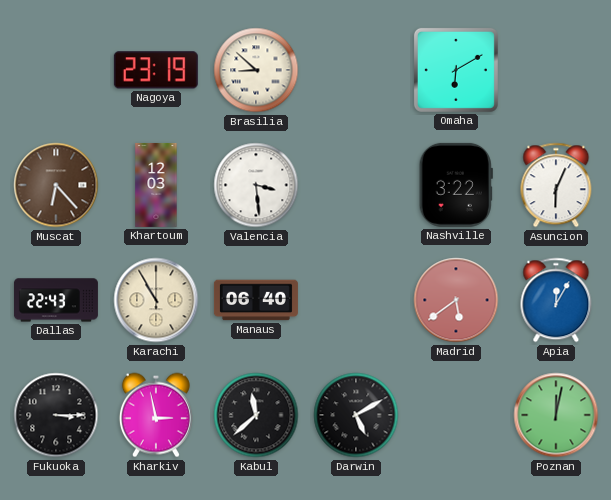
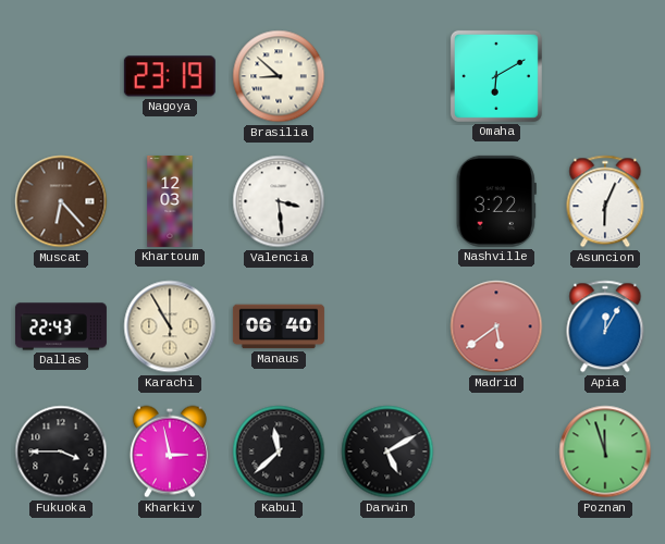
Fukuoka: 3:15 -> 3:45 (61, 452)
Poznan: 12:02 -> 11:57 (605, 452)
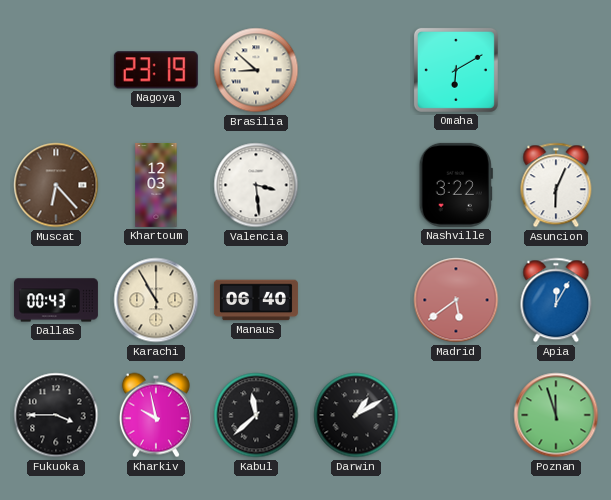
Dallas: 22:43 -> 00:43 (56, 300)
Kharkiv: 2:58 -> 9:58 (156, 415)
Darwin: 5:10 -> 1:10 (356, 415)
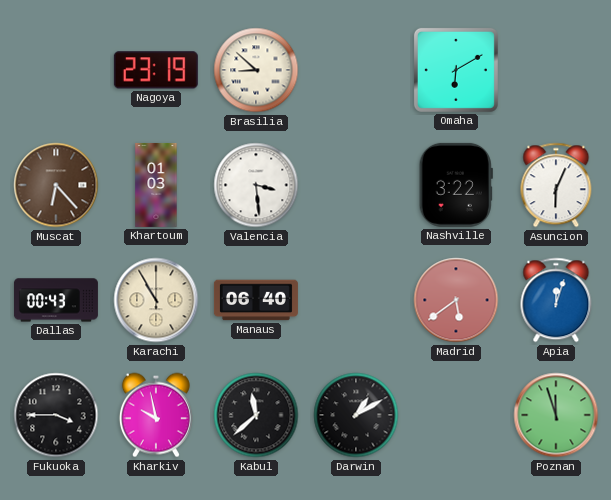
Khartoum: 12:03 -> 01:03 (156, 185)
Apia: 12:05 -> 12:03 (556, 300)
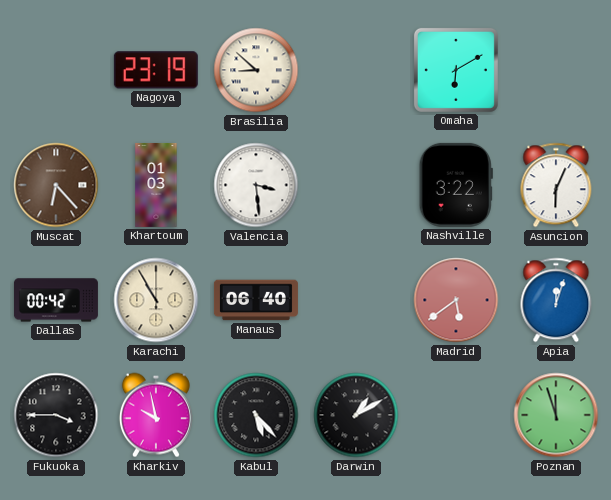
Dallas: 00:43 -> 00:42 (56, 300)
Kabul: 11:38 -> 5:23 (256, 415)
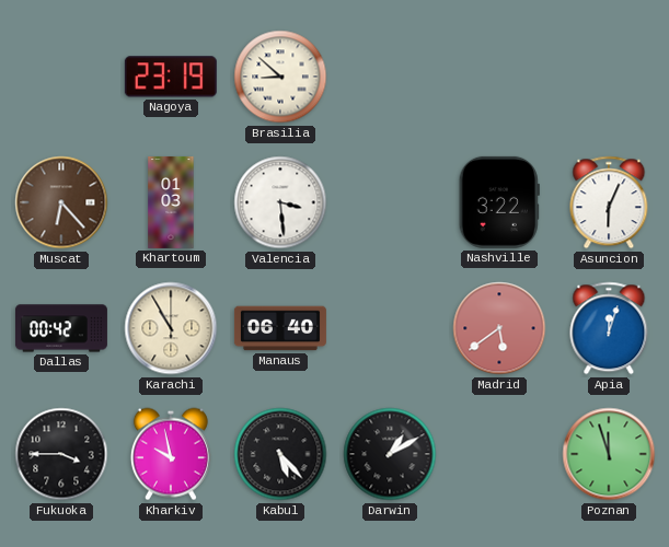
Omaha: 6:10 -> none (456, 70)
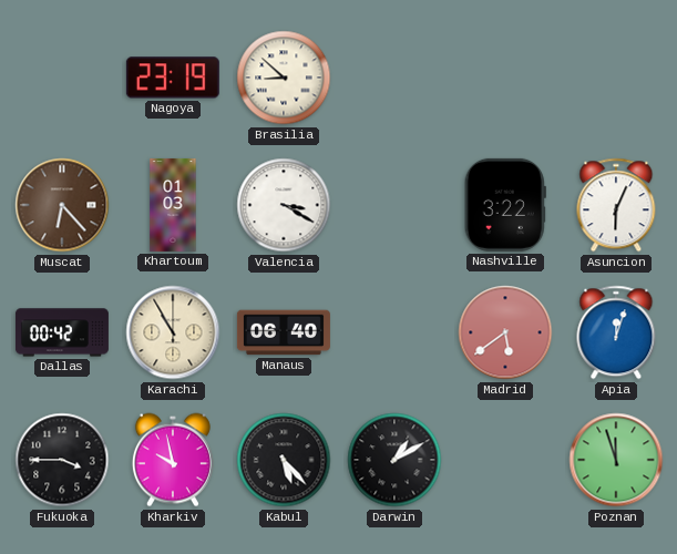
Valencia: 3:29 -> 3:20 (284, 205)
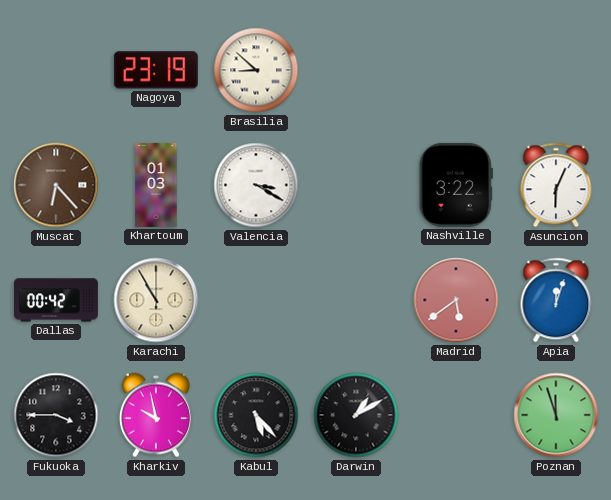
Manaus: 06:40 -> none (284, 332)
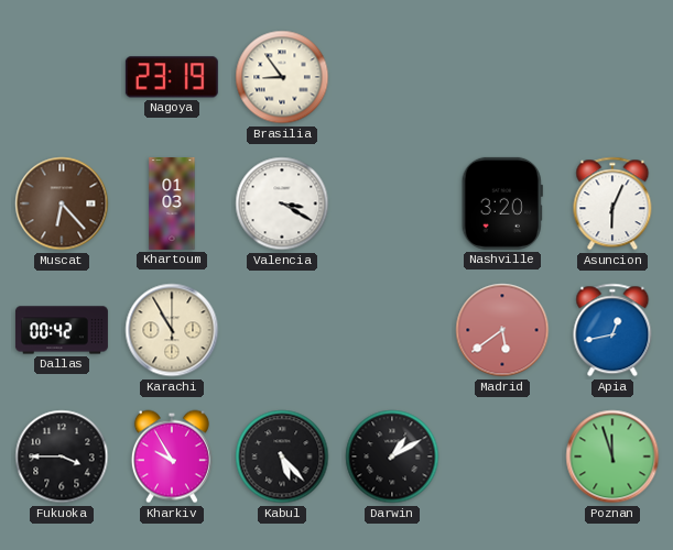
Brasilia: 8:52 -> 8:54 (282, 77)
Nashville: 3:22 -> 3:20 (502, 204)
Apia: 12:03 -> 12:43 (612, 330)
Kharkiv: 9:58 -> 9:55 (172, 457)
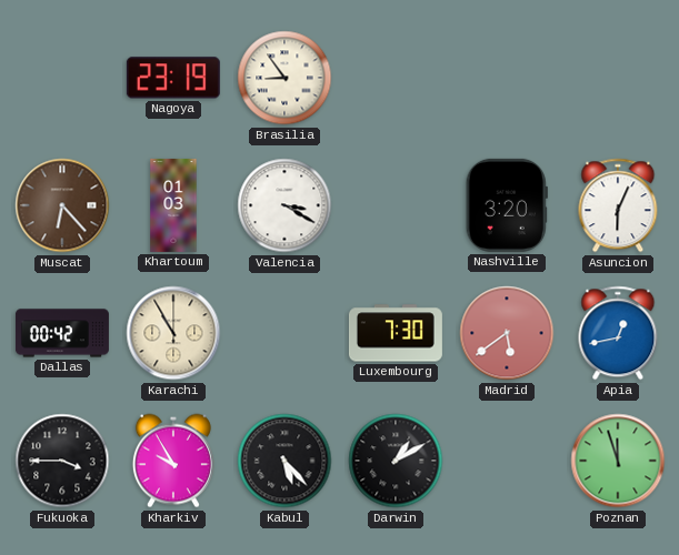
Luxembourg: none -> 7:30 (396, 333)
